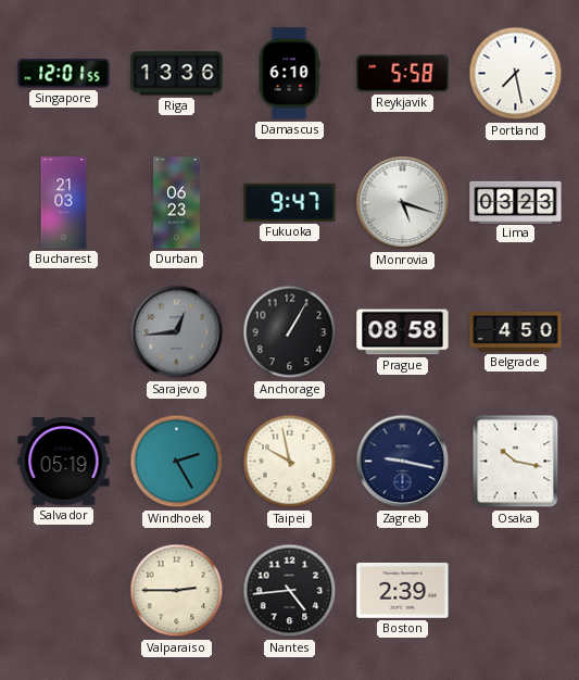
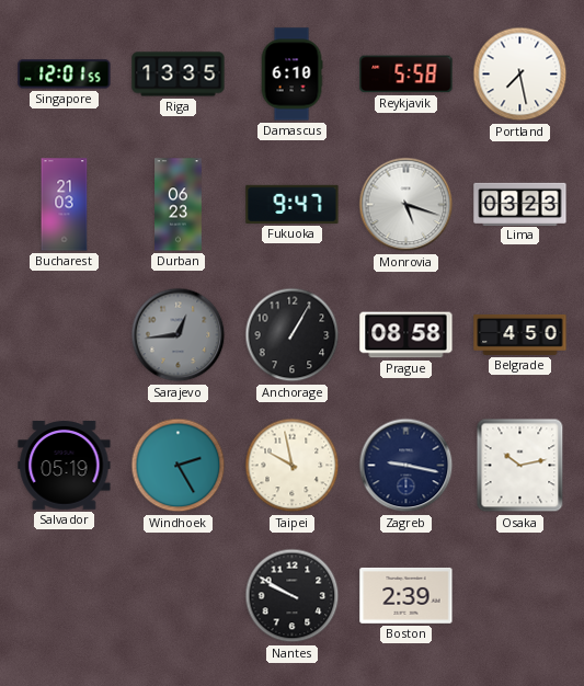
Riga: 13:36 -> 13:35 (179, 75)
Osaka: 10:17 -> 10:13 (520, 466)
Valparaiso: 2:45 -> none (177, 591)
Nantes: 4:44 -> 9:50 (293, 596)
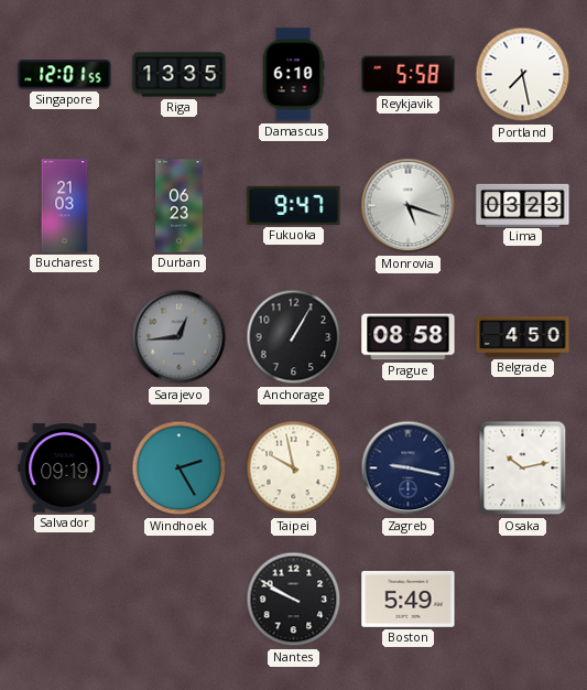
Salvador: 05:19 -> 09:19 (65, 468)
Boston: 2:39 -> 5:49 (409, 599)
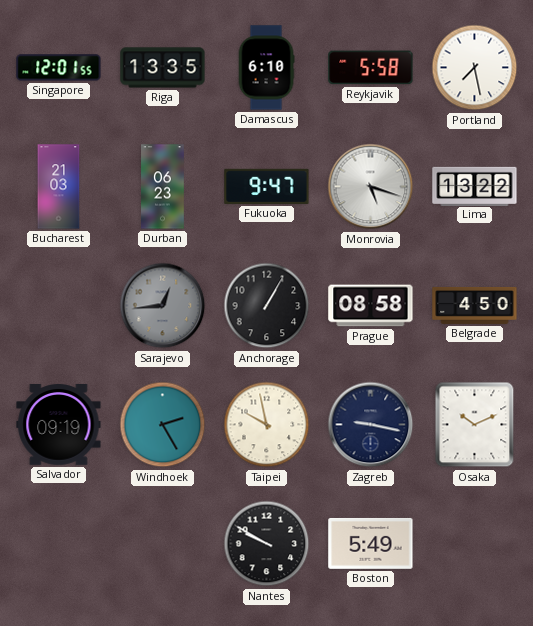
Lima: 03:23 -> 13:22 (475, 186)
Osaka: 10:13 -> 10:11 (475, 425)
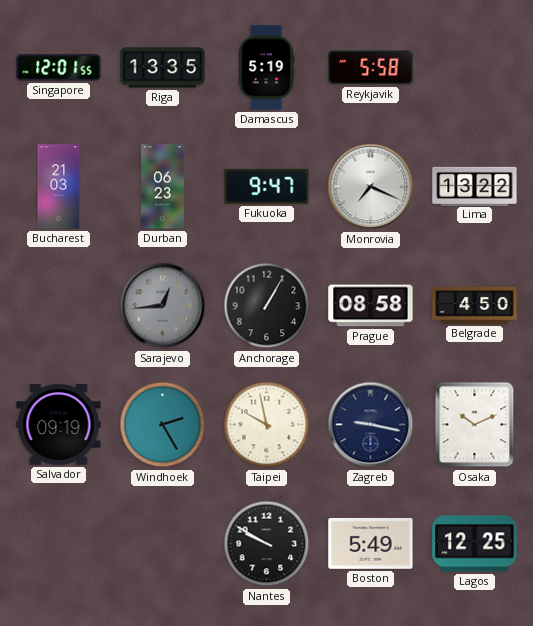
Damascus: 6:10 -> 5:19 (266, 68)
Portland: 7:28 -> none (475, 68)
Monrovia: 5:18 -> 7:19 (371, 187)
Lagos: none -> 12:25 (475, 544)
